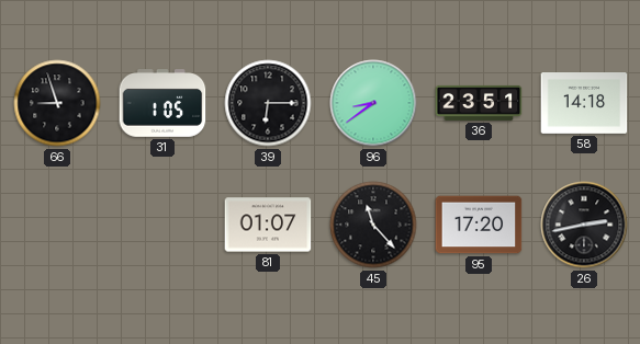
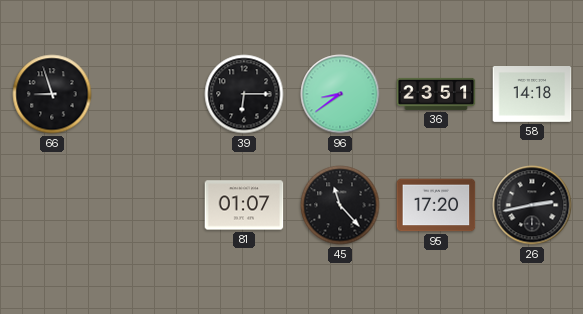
31: 1:05 -> none (162, 104)
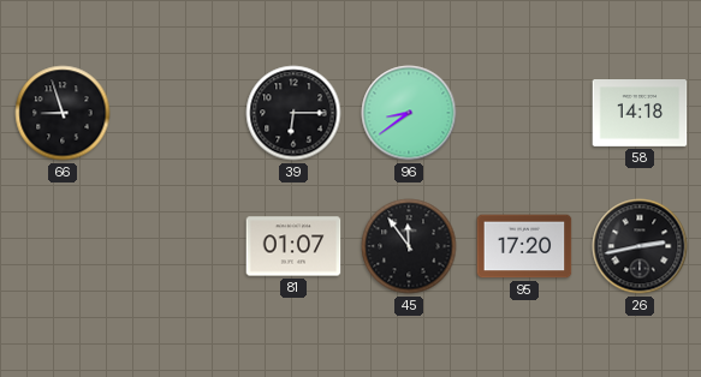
36: 23:51 -> none (436, 94)
45: 11:23 -> 11:54 (409, 246)
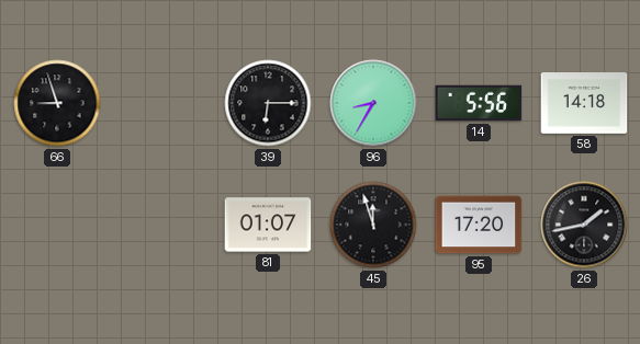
96: 8:39 -> 8:35 (373, 103)
14: none -> 5:56 (479, 103)
45: 11:54 -> 11:57 (373, 225)
26: 2:43 -> 1:43 (584, 225)
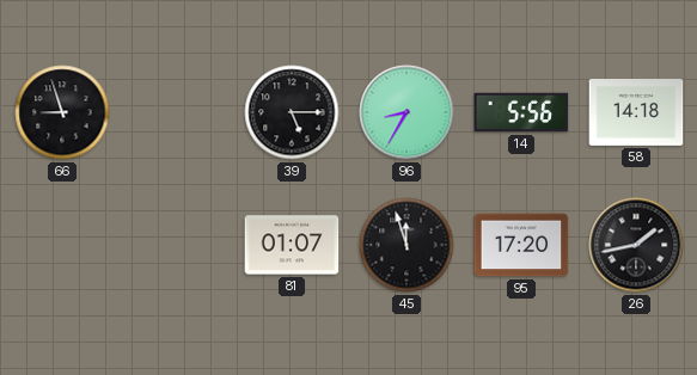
39: 6:15 -> 5:15 (292, 112)
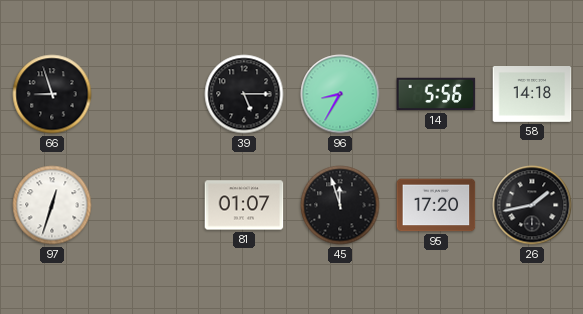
97: none -> 12:33 (52, 205)
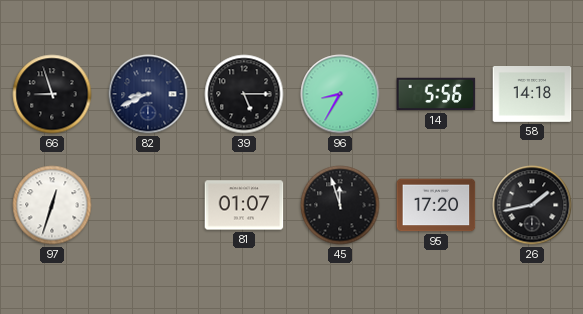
82: none -> 8:41 (148, 94)
